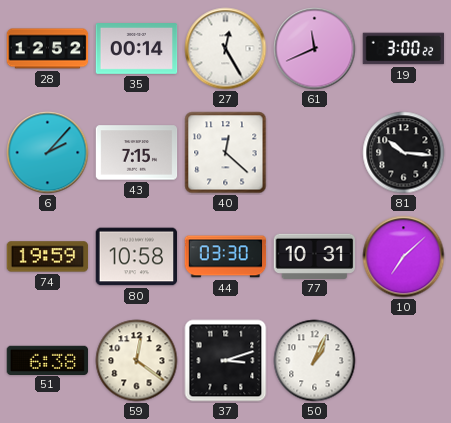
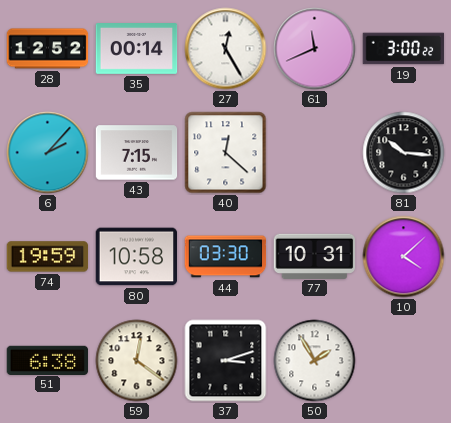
10: 7:08 -> 4:08 (404, 257)
50: 1:04 -> 1:55 (315, 361)
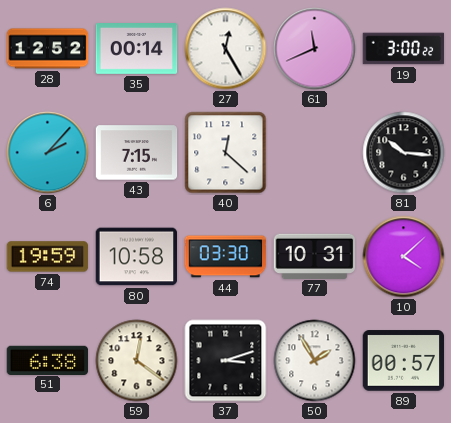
89: none -> 00:57 (404, 361)
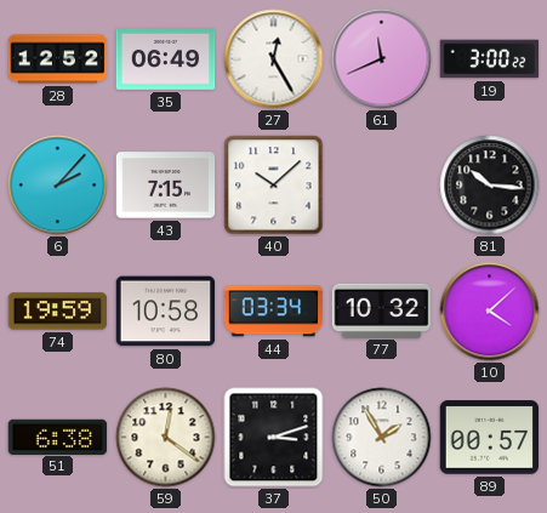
35: 00:14 -> 06:49 (166, 59)
40: 12:22 -> 10:08 (274, 186)
44: 03:30 -> 03:34 (274, 312)
77: 10:31 -> 10:32 (382, 310)
